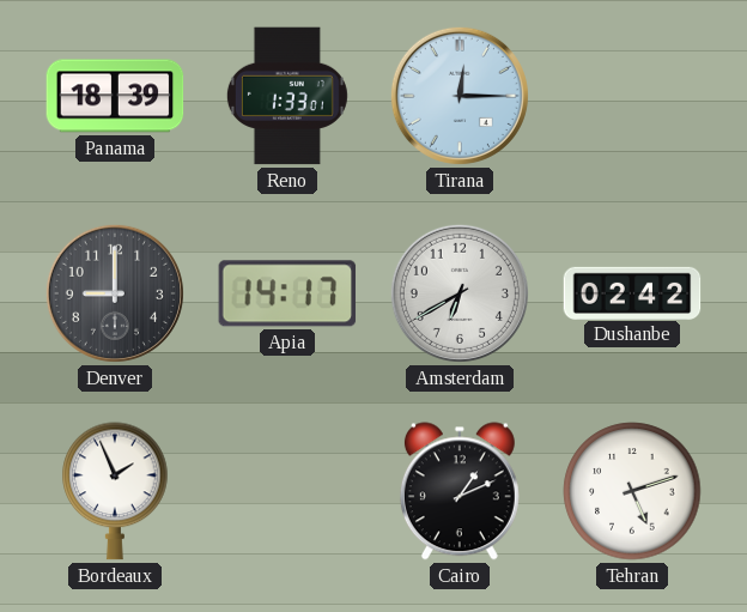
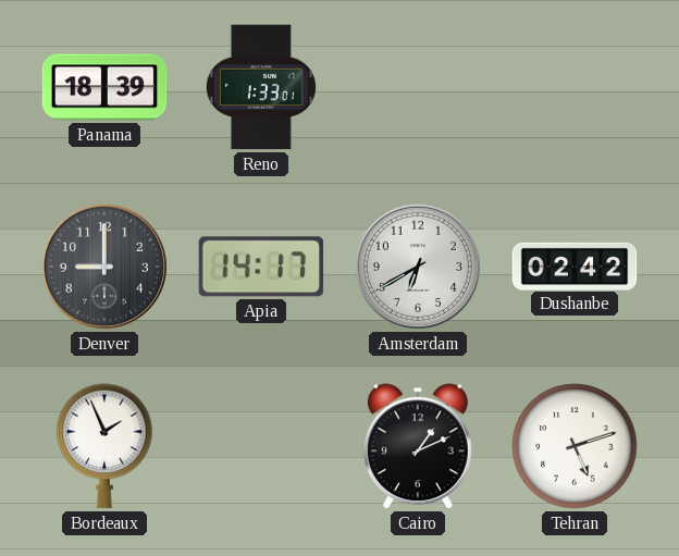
Tirana: 12:15 -> none (460, 96)
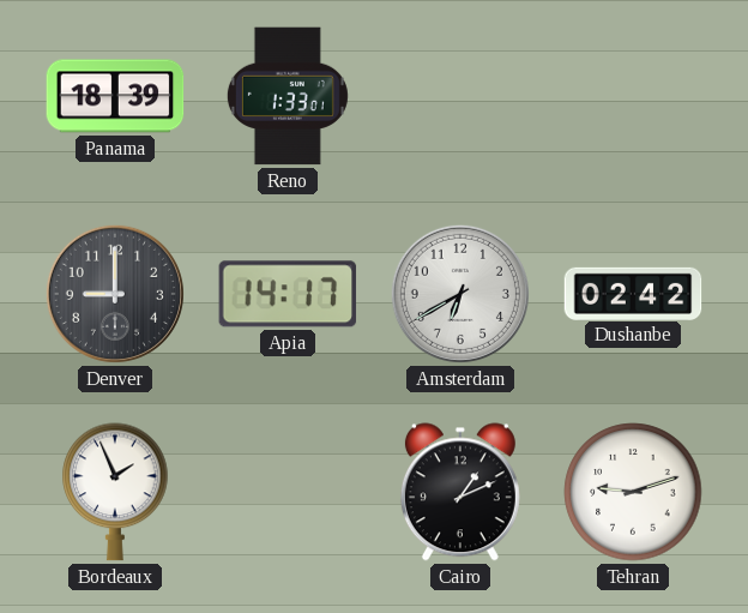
Tehran: 5:12 -> 9:12 (633, 492)
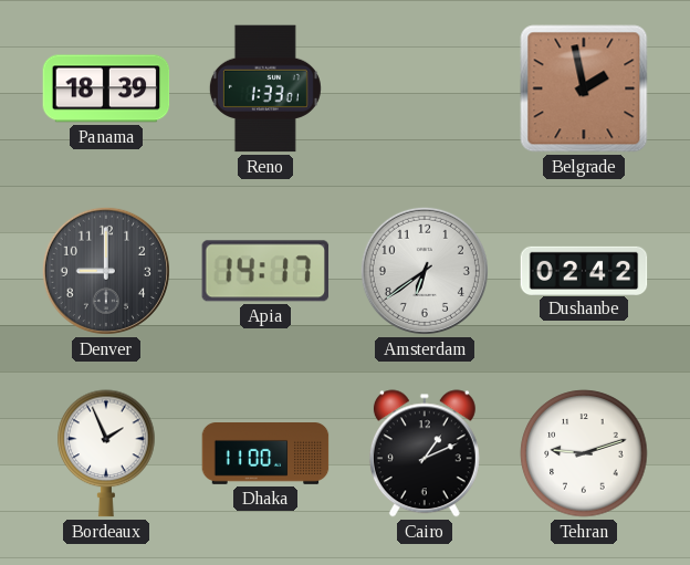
Belgrade: none -> 1:58 (584, 88)
Amsterdam: 6:40 -> 6:39 (425, 271)
Dhaka: none -> 11:00 (265, 454)
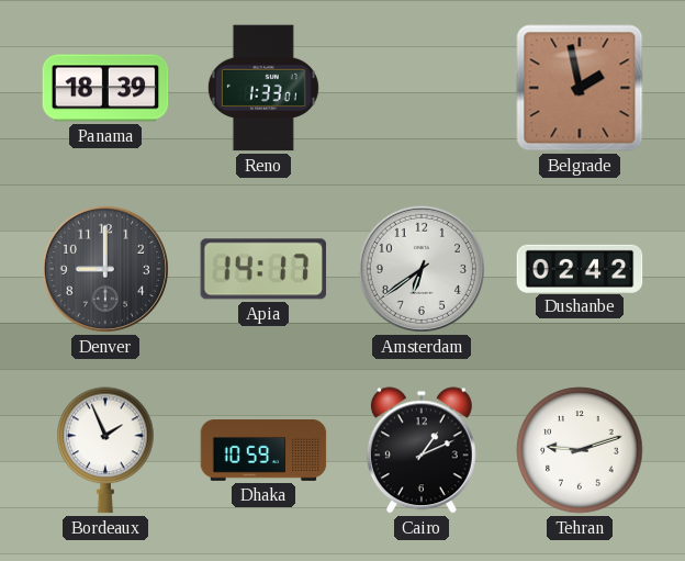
Dhaka: 11:00 -> 10:59 (263, 451)
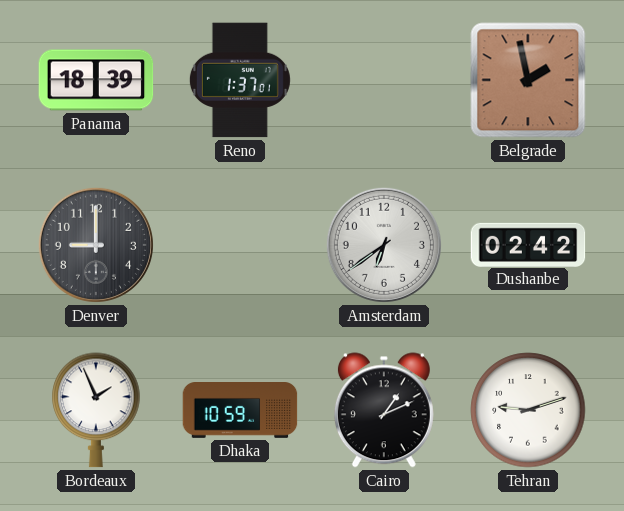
Reno: 1:33 -> 1:37 (240, 80)
Apia: 14:17 -> none (263, 269)
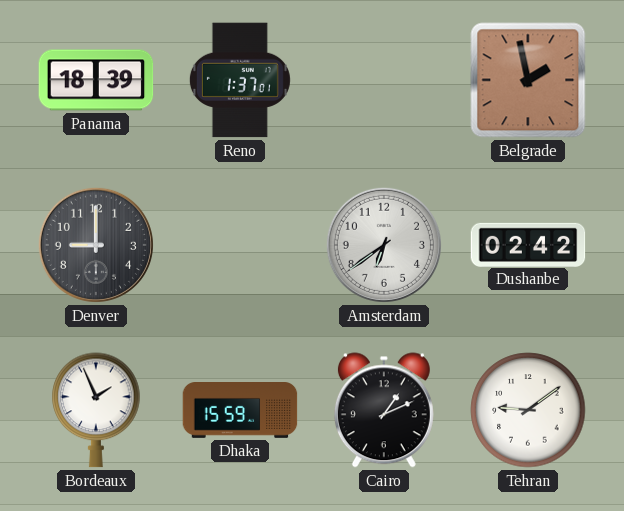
Dhaka: 10:59 -> 15:59 (240, 411)
Tehran: 9:12 -> 9:09 (528, 410)
